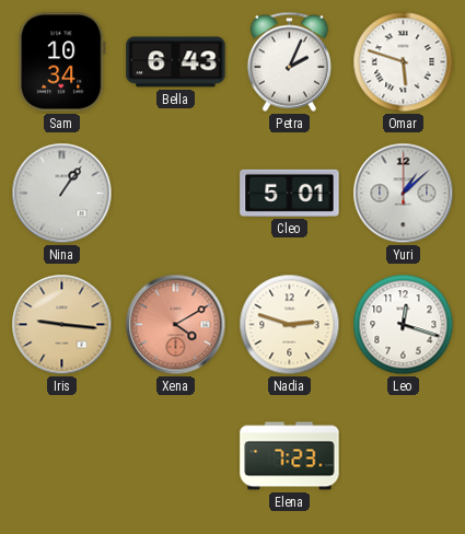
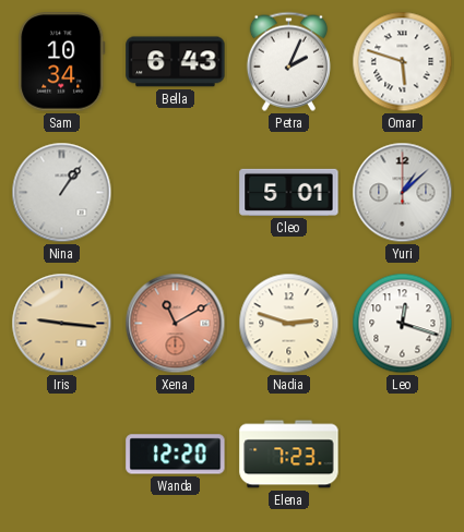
Xena: 4:10 -> 11:10 (176, 324)
Wanda: none -> 12:20 (176, 455)
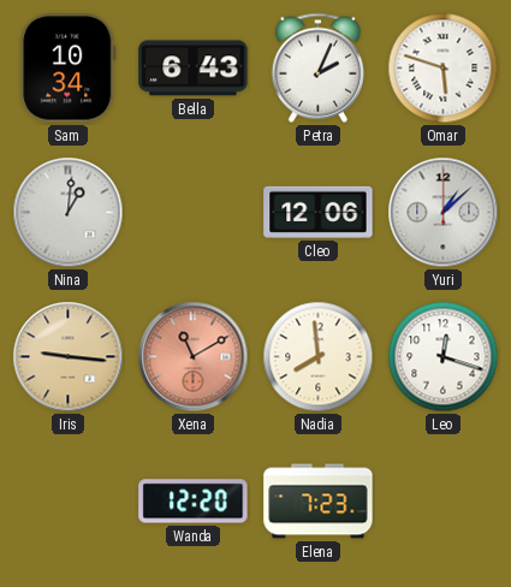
Nina: 1:06 -> 1:01 (69, 213)
Cleo: 5:01 -> 12:06 (319, 212)
Nadia: 2:48 -> 7:59 (319, 357)
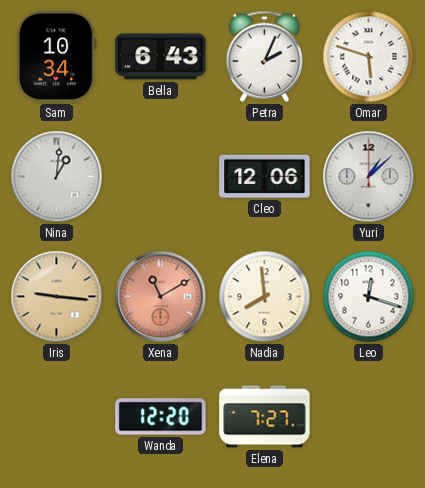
Elena: 7:23 -> 7:27 (265, 417)
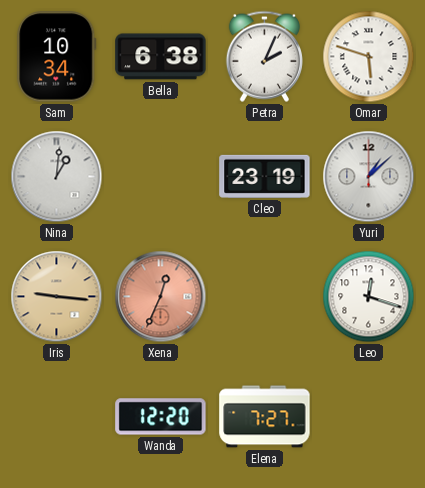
Bella: 6:43 -> 6:38 (161, 57)
Cleo: 12:06 -> 23:19 (265, 176)
Xena: 11:10 -> 12:34 (161, 297)
Nadia: 7:59 -> none (265, 297)
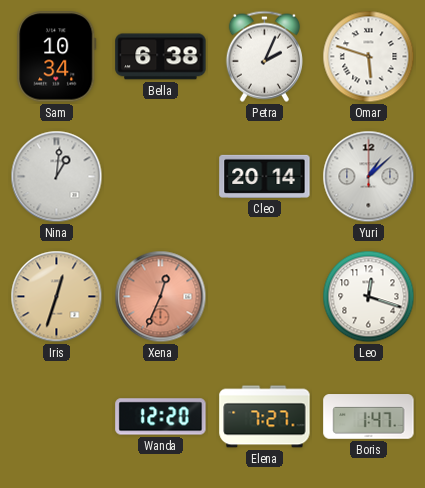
Cleo: 23:19 -> 20:14 (265, 176)
Iris: 9:16 -> 12:33 (57, 297)
Boris: none -> 1:47 (369, 417)
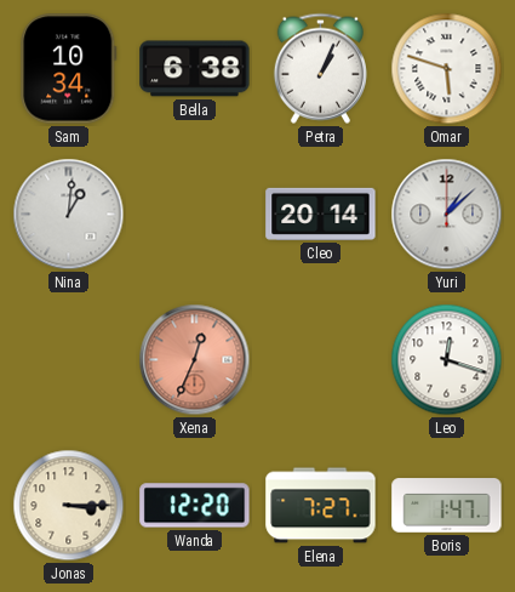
Petra: 2:04 -> 1:04 (320, 68)
Iris: 12:33 -> none (57, 297)
Jonas: none -> 3:15 (69, 506)
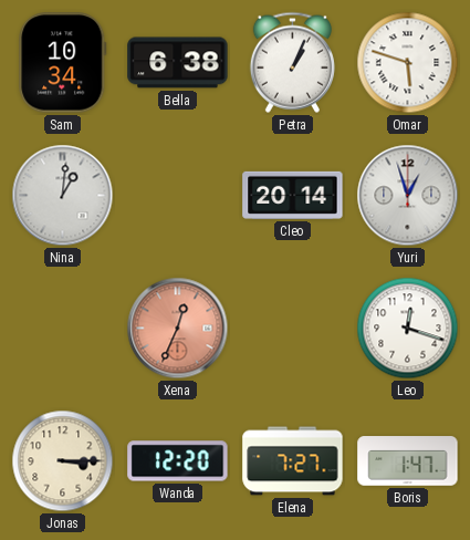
Yuri: 1:08 -> 12:57 (408, 196)
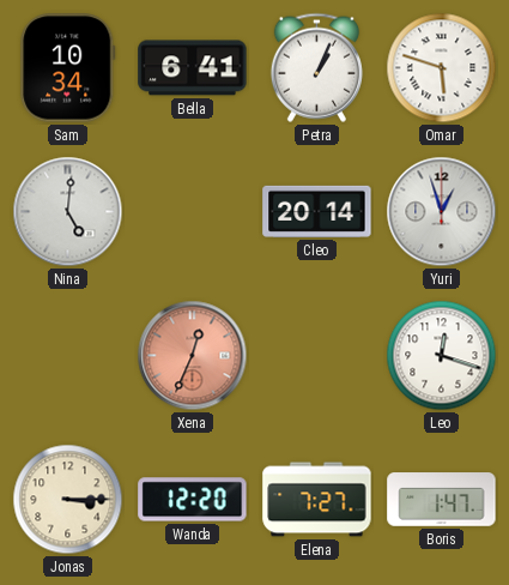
Bella: 6:38 -> 6:41 (193, 68)
Nina: 1:01 -> 5:01 (68, 212)
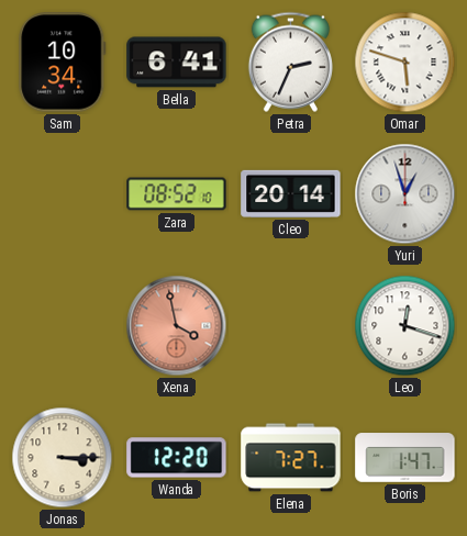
Petra: 1:04 -> 2:34 (290, 62)
Nina: 5:01 -> none (68, 212)
Zara: none -> 08:52 (177, 194)
Xena: 12:34 -> 3:58 (177, 326)
